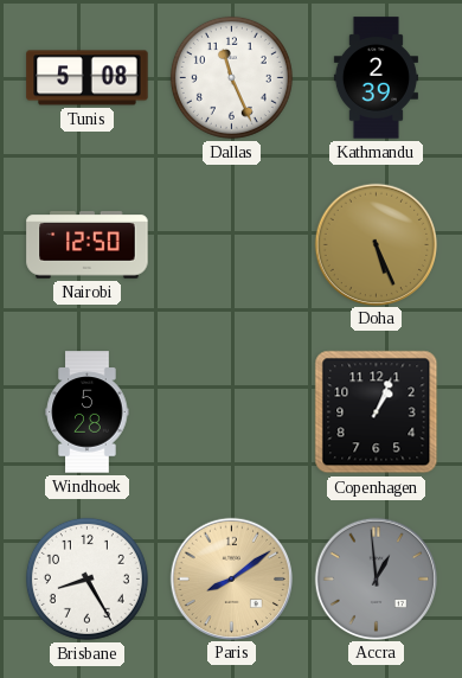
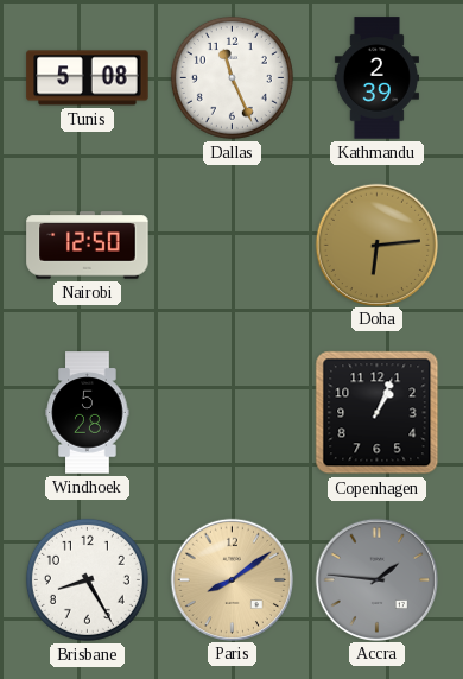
Doha: 5:26 -> 6:14 (376, 245)
Accra: 12:59 -> 1:46 (376, 579)
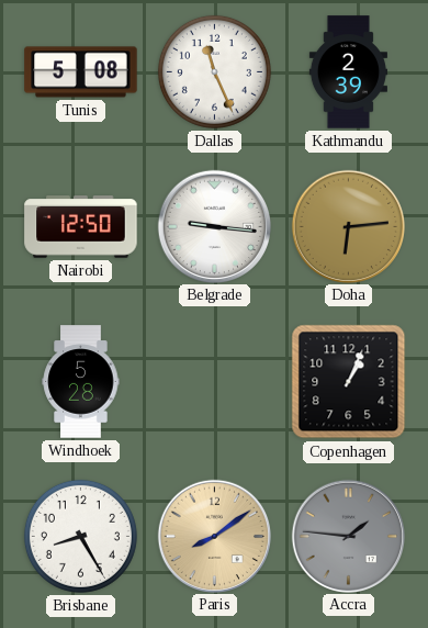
Belgrade: none -> 9:16 (214, 226)
